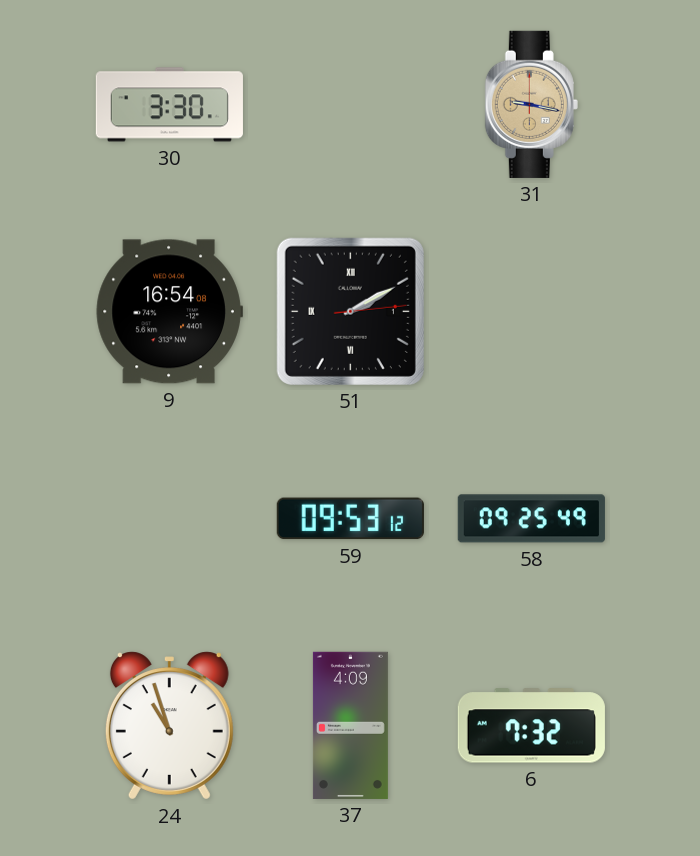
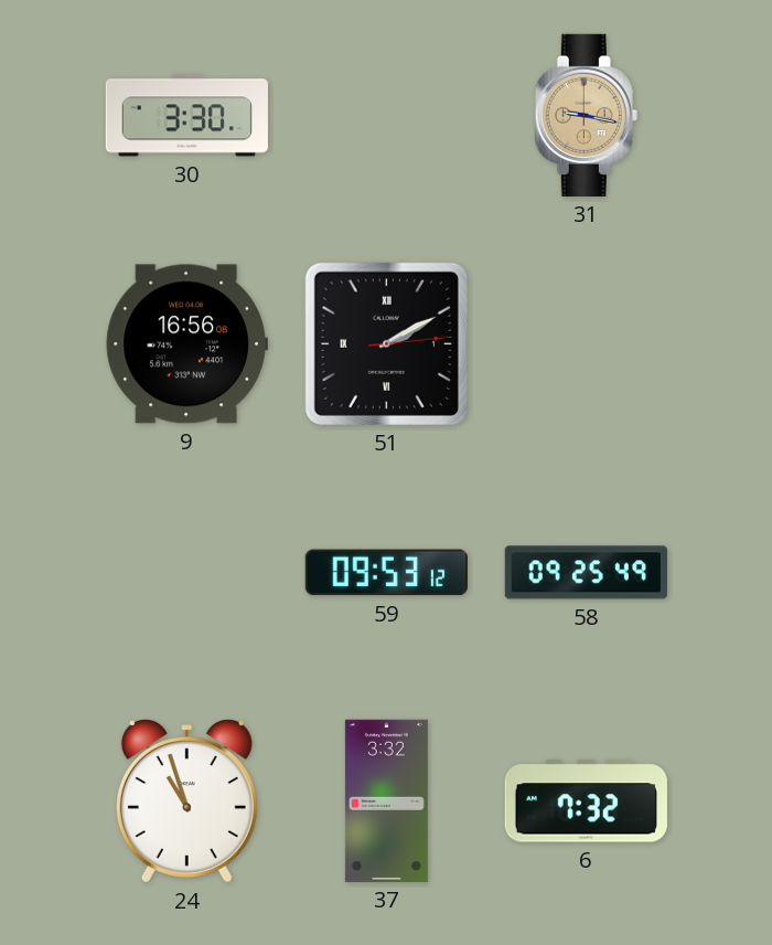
9: 16:54 -> 16:56 (186, 344)
37: 4:09 -> 3:32 (386, 800)
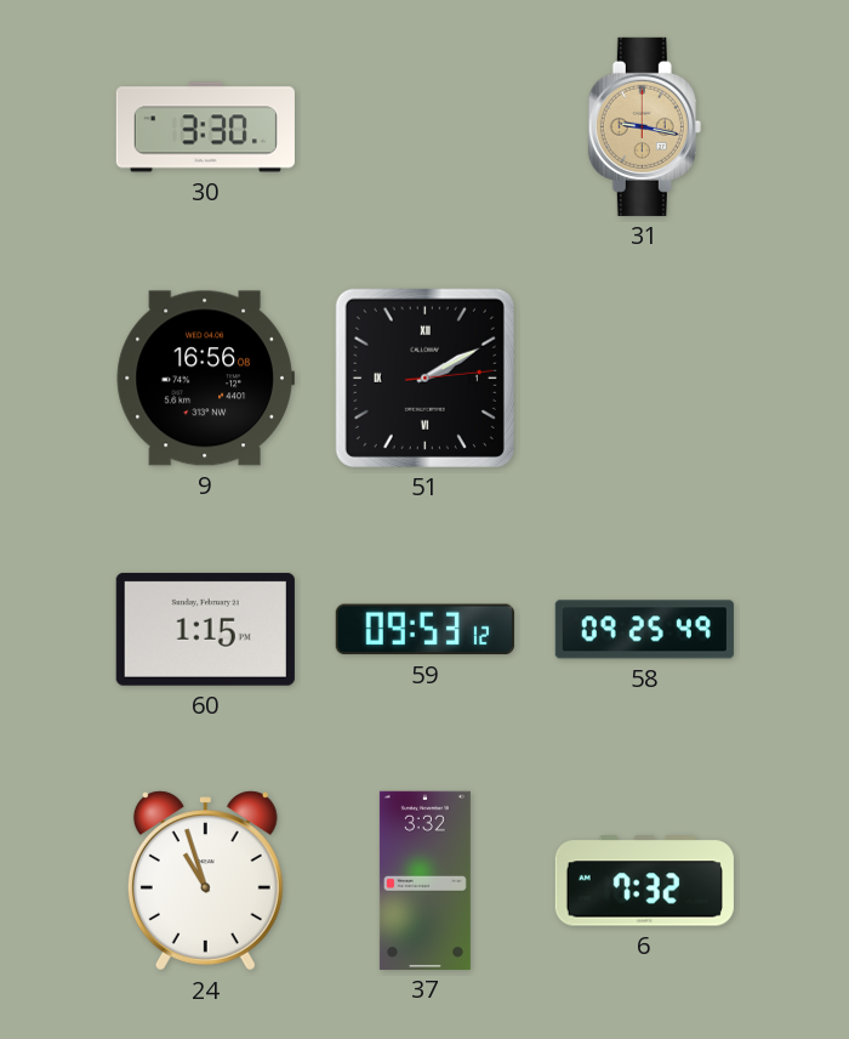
60: none -> 1:15 (205, 629)
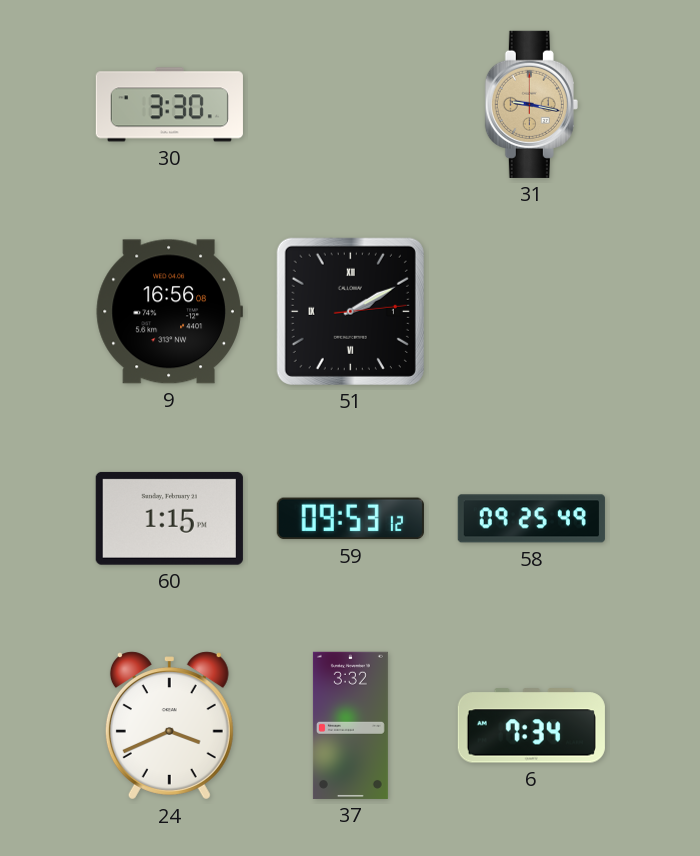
24: 10:57 -> 3:41 (169, 726)
6: 7:32 -> 7:34 (531, 726)
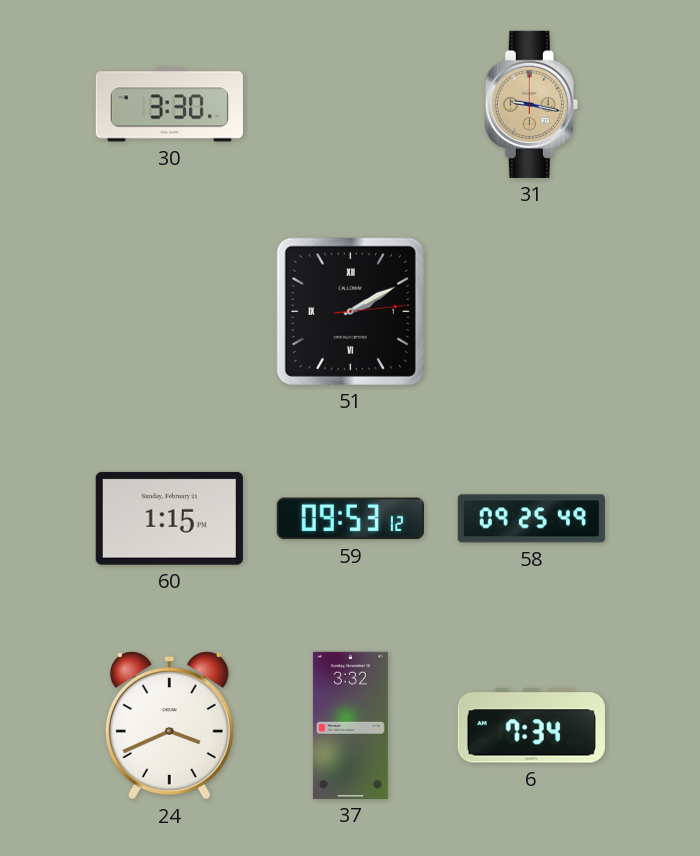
9: 16:56 -> none (169, 312)
